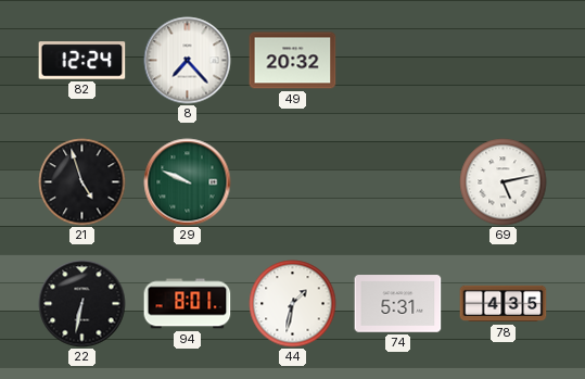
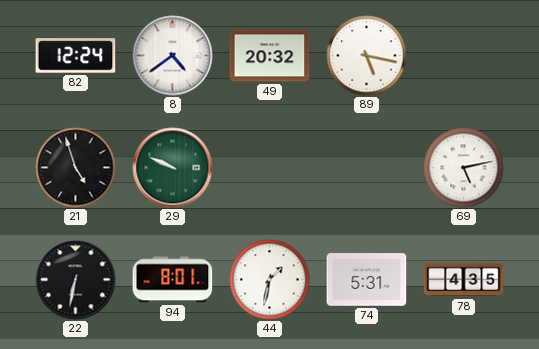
8: 7:23 -> 4:39 (173, 56)
89: none -> 5:17 (367, 56)
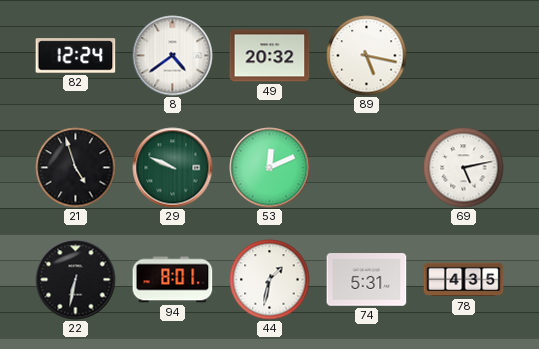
53: none -> 12:11 (270, 168)
